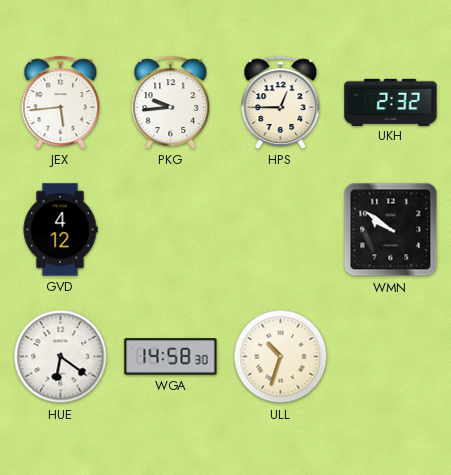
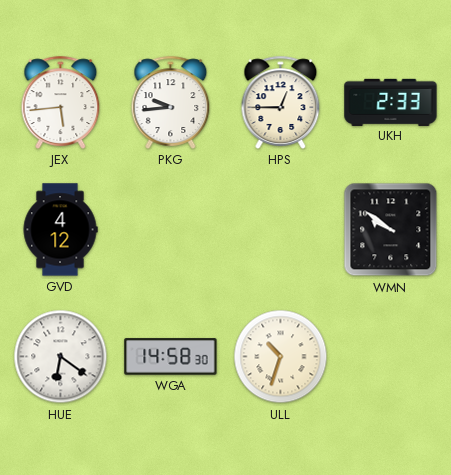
UKH: 2:32 -> 2:33 (391, 102)
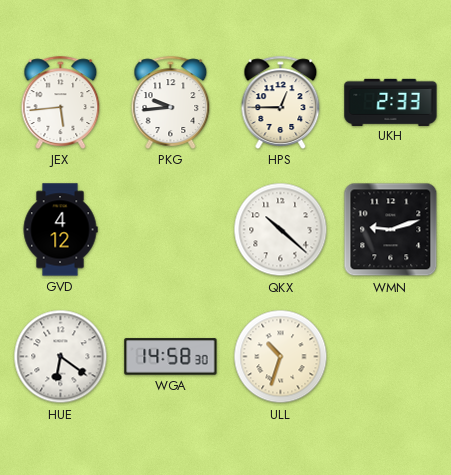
QKX: none -> 10:22 (281, 230)
WMN: 9:51 -> 9:12 (391, 230)
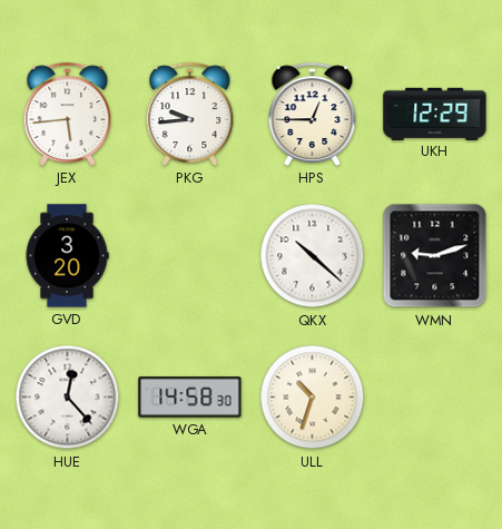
UKH: 2:33 -> 12:29 (435, 114)
GVD: 4:12 -> 3:20 (67, 256)
HUE: 6:21 -> 12:23 (68, 398)
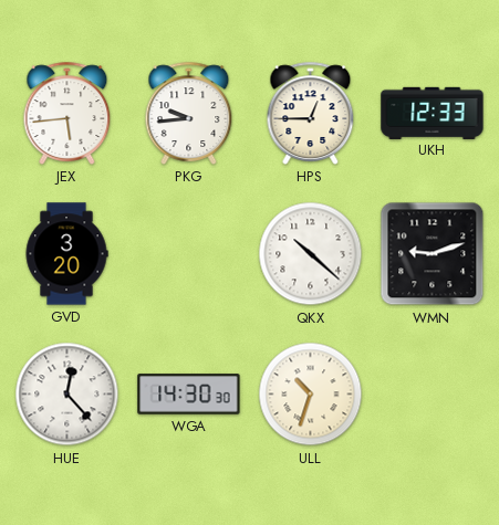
UKH: 12:29 -> 12:33 (433, 113)
WGA: 14:58 -> 14:30 (189, 395)
